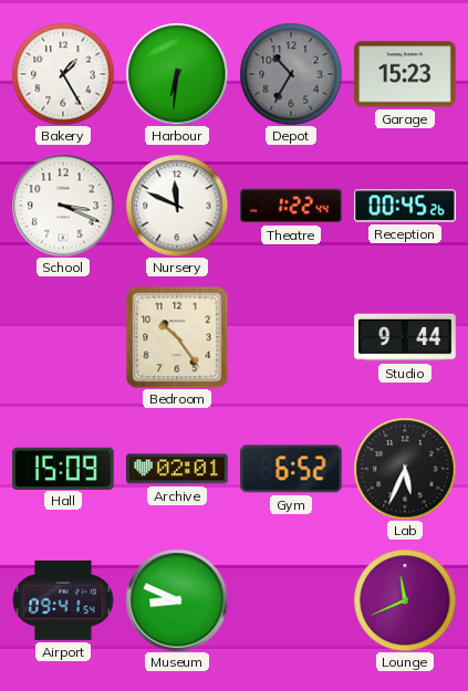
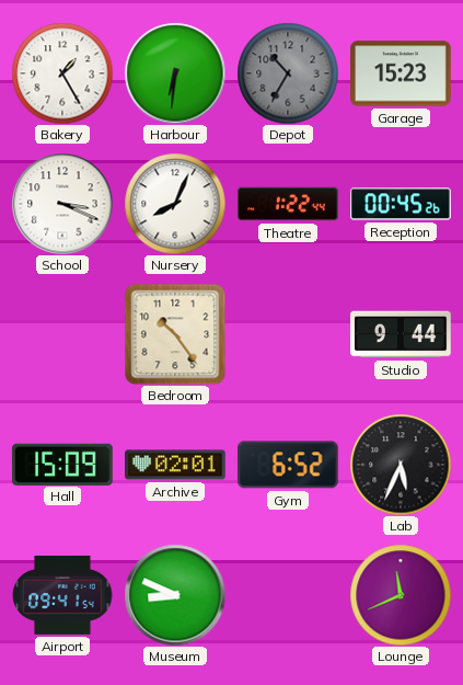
Nursery: 11:49 -> 8:04 (175, 204)
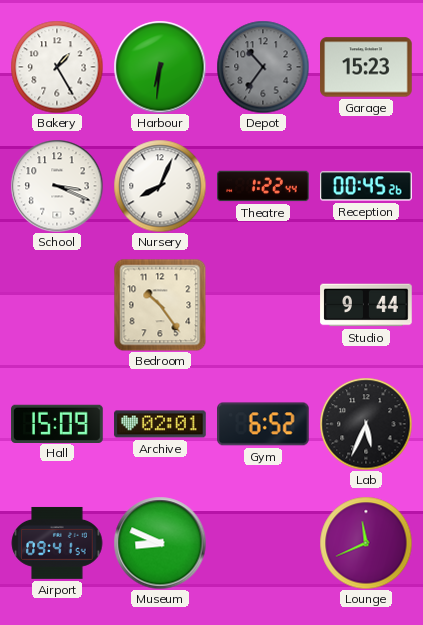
Depot: 10:35 -> 10:36 (263, 67)
